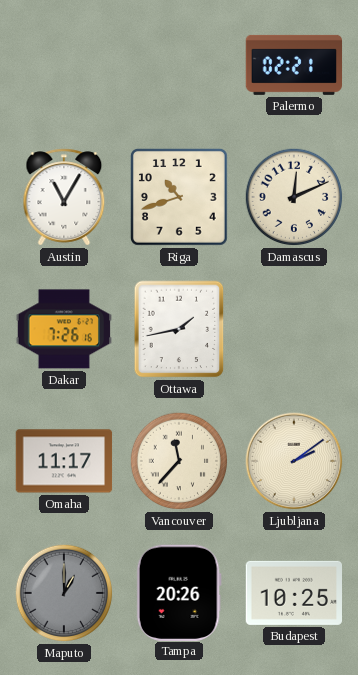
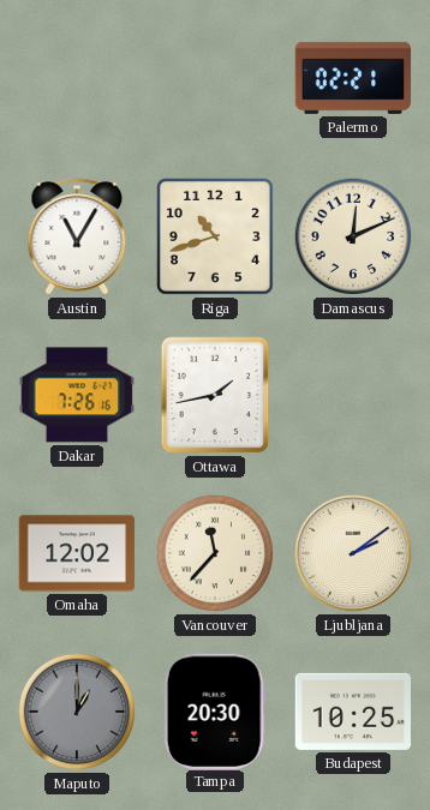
Omaha: 11:17 -> 12:02 (77, 553)
Tampa: 20:26 -> 20:30 (215, 710)
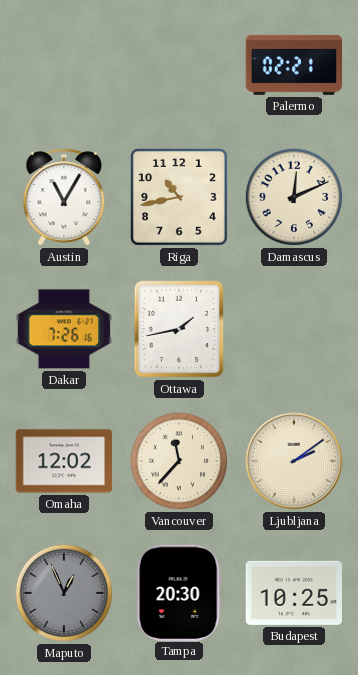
Riga: 10:42 -> 10:43 (179, 197)
Maputo: 1:00 -> 12:56 (64, 593)
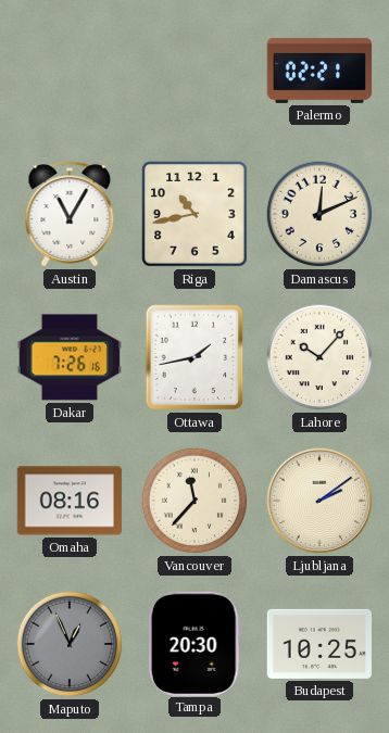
Lahore: none -> 10:07 (319, 357)
Omaha: 12:02 -> 08:16 (70, 501)
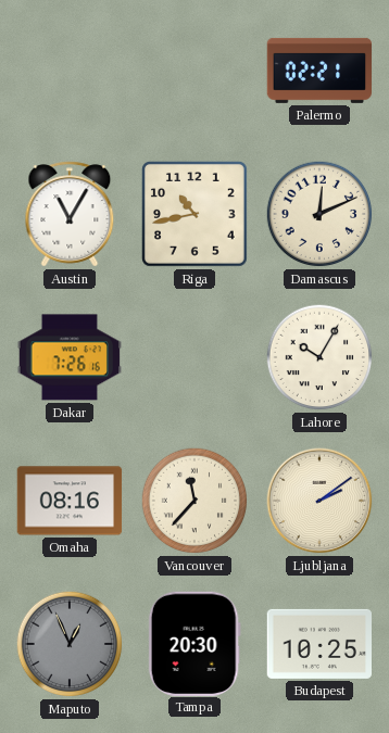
Ottawa: 1:43 -> none (195, 357)
Lahore: 10:07 -> 10:05 (319, 357)
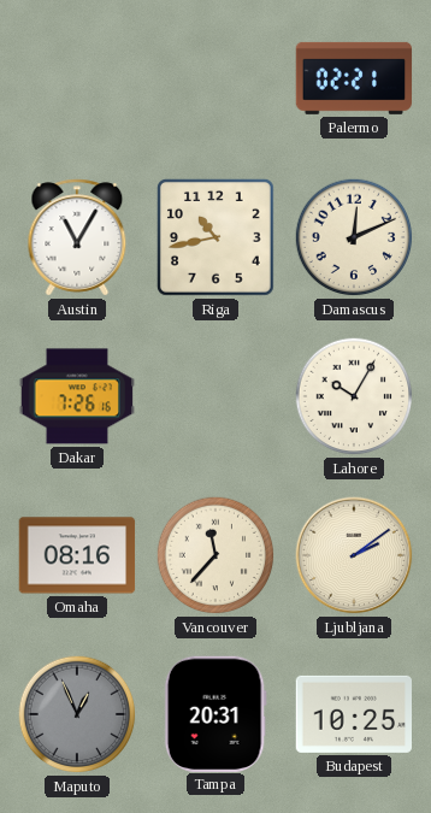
Tampa: 20:30 -> 20:31 (215, 713)
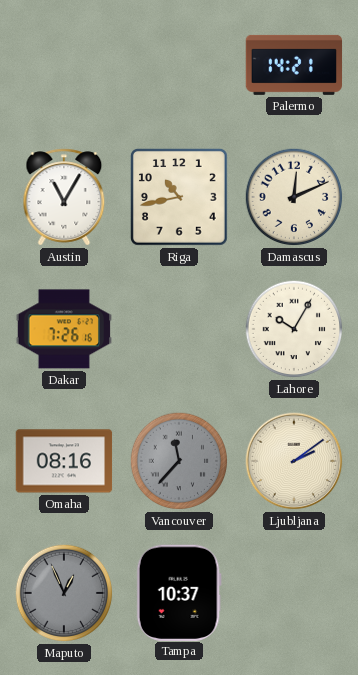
Palermo: 02:21 -> 14:21 (294, 65)
Vancouver dial: cream -> grey (179, 461)
Tampa: 20:31 -> 10:37 (179, 592)
Budapest: 10:25 -> none (354, 714)
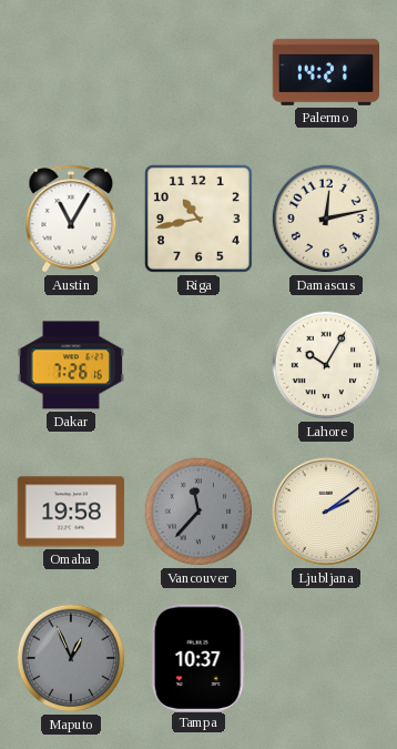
Damascus: 12:11 -> 12:13 (326, 219)
Omaha: 08:16 -> 19:58 (71, 512)
